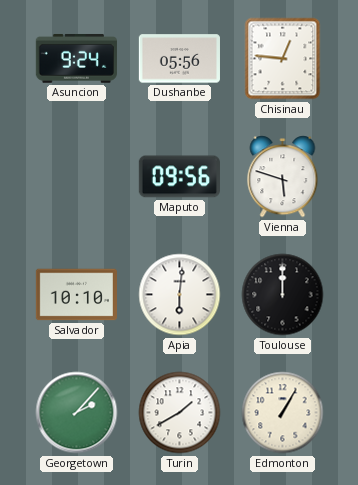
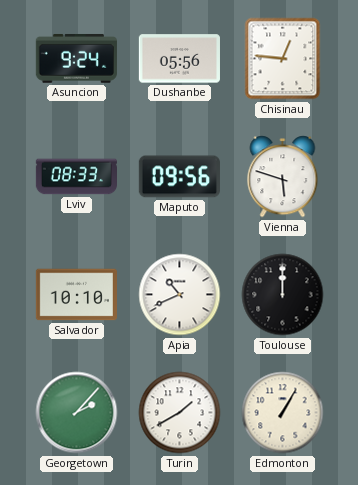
Lviv: none -> 08:33 (76, 177)
Apia: 6:01 -> 10:41 (180, 295)
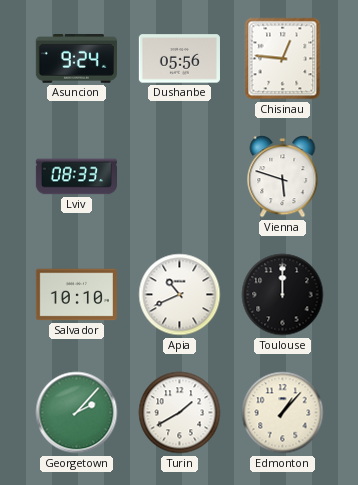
Maputo: 09:56 -> none (179, 177)
Edmonton: 1:05 -> 1:07 (283, 413)
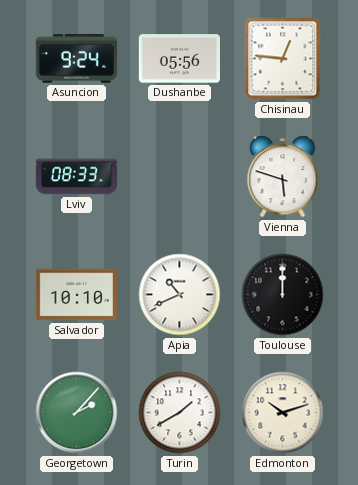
Edmonton: 1:07 -> 10:12 (283, 413)
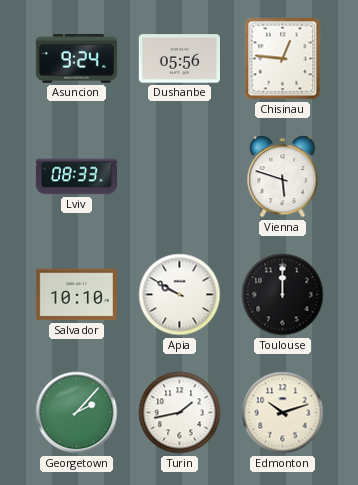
Apia: 10:41 -> 9:50 (180, 295)
Turin: 1:40 -> 1:43 (180, 413)
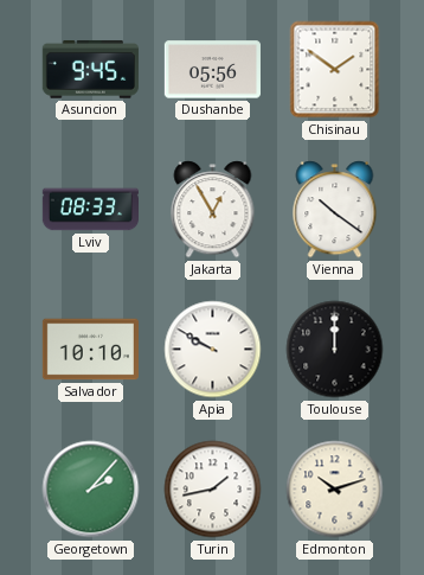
Asuncion: 9:24 -> 9:45 (90, 70)
Chisinau: 12:46 -> 1:51 (335, 70)
Jakarta: none -> 12:55 (213, 210)
Vienna: 5:48 -> 10:21 (335, 210)
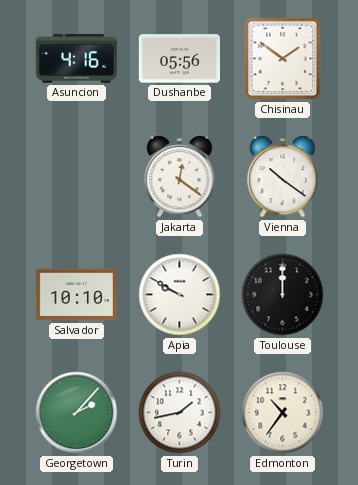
Asuncion: 9:45 -> 4:16 (76, 59)
Lviv: 08:33 -> none (90, 210)
Jakarta: 12:55 -> 12:21 (180, 177)
Edmonton: 10:12 -> 10:36 (283, 413)
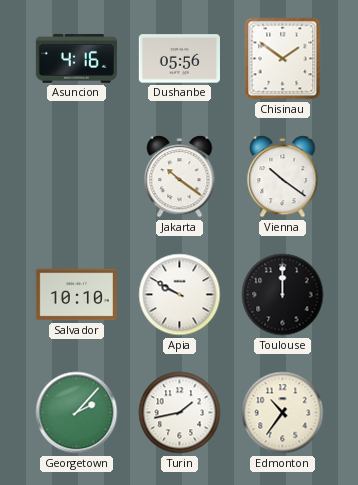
Jakarta: 12:21 -> 10:21 (180, 177)
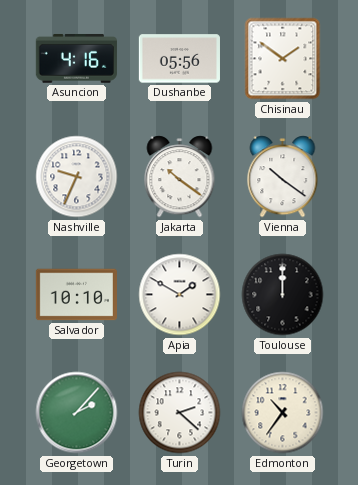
Nashville: none -> 9:34 (77, 177)
Apia: 9:50 -> 1:50 (180, 295)
Turin: 1:43 -> 2:22 (180, 413)
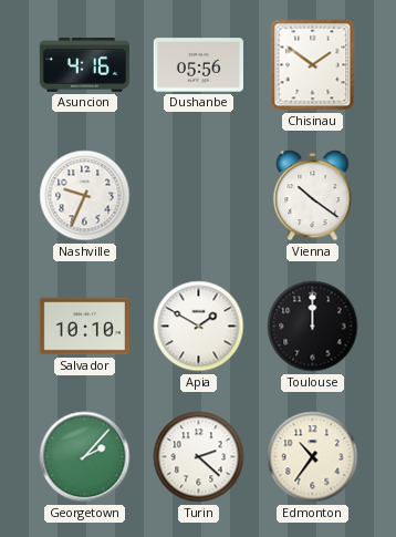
Jakarta: 10:21 -> none (180, 177)
